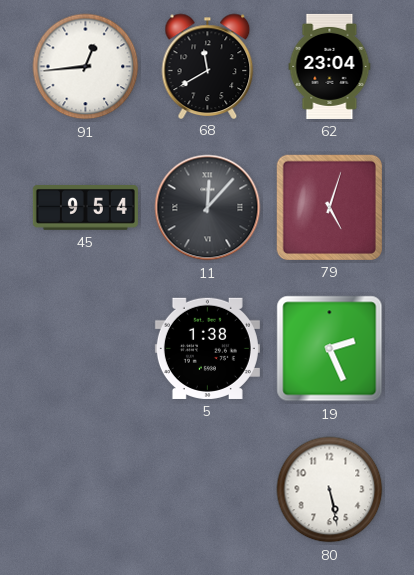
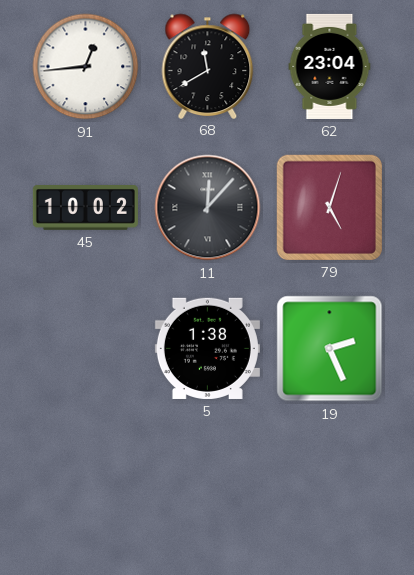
45: 9:54 -> 10:02 (85, 208)
80: 5:28 -> none (330, 490)
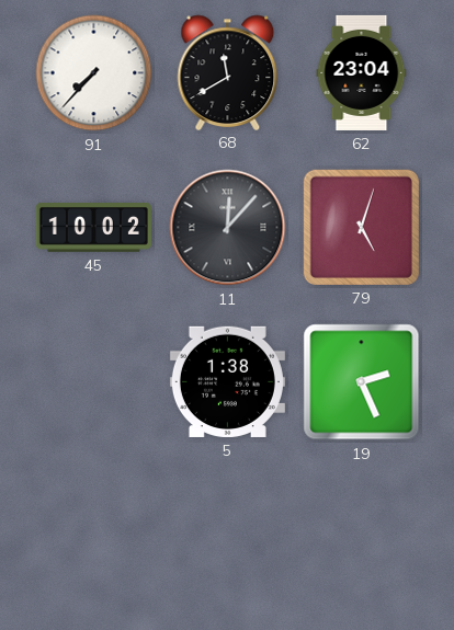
91: 12:44 -> 7:37 (94, 73)
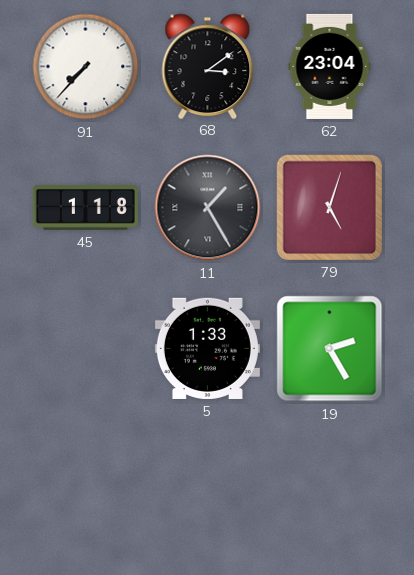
68: 11:40 -> 3:09 (208, 66)
45: 10:02 -> 1:18 (85, 208)
11: 12:07 -> 1:25 (208, 208)
5: 1:38 -> 1:33 (207, 348)
19: 2:26 -> 2:25 (330, 349)
